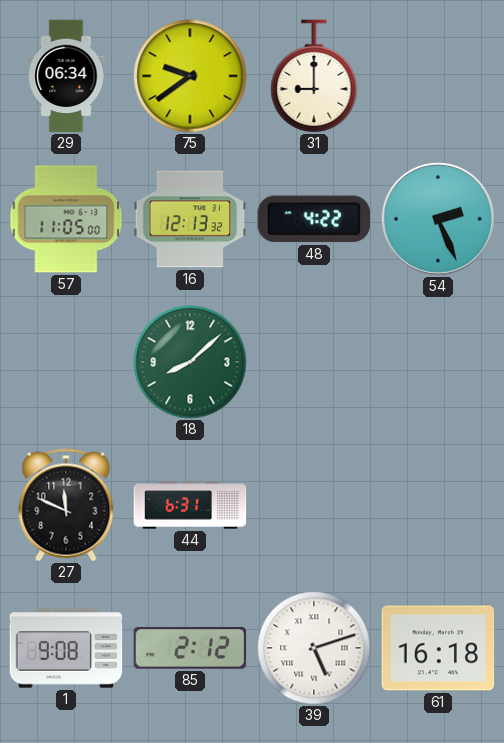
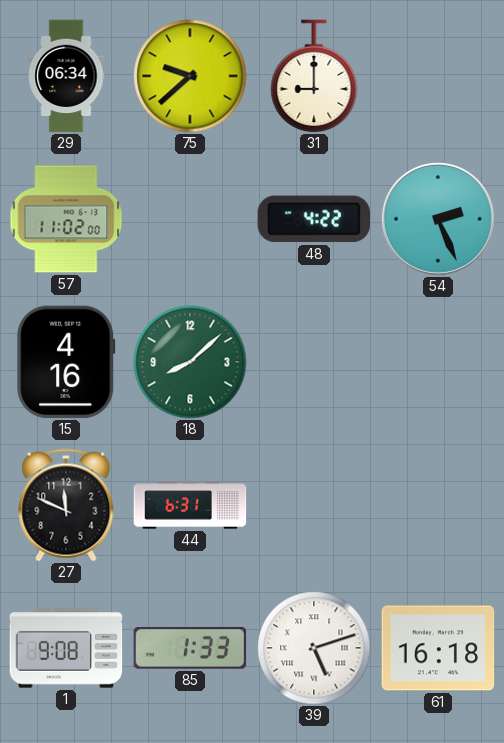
75: 9:39 -> 9:38 (190, 76)
57: 11:05 -> 11:02 (66, 219)
16: 12:13 -> none (190, 219)
15: none -> 4:16 (66, 362)
85: 2:12 -> 1:33 (190, 648)
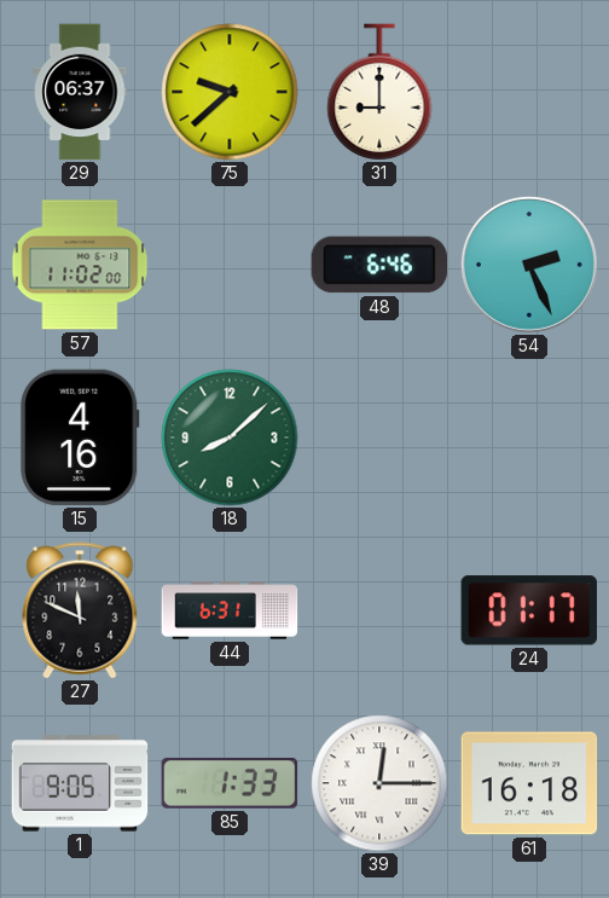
29: 06:34 -> 06:37 (80, 92)
48: 4:22 -> 6:46 (379, 265)
24: none -> 01:17 (528, 610)
1: 9:08 -> 9:05 (80, 783)
39: 5:12 -> 12:15 (379, 783)
